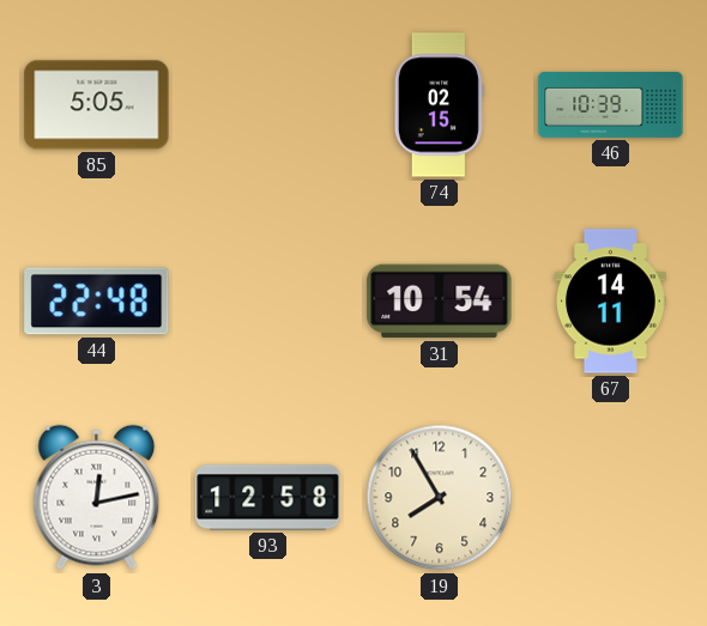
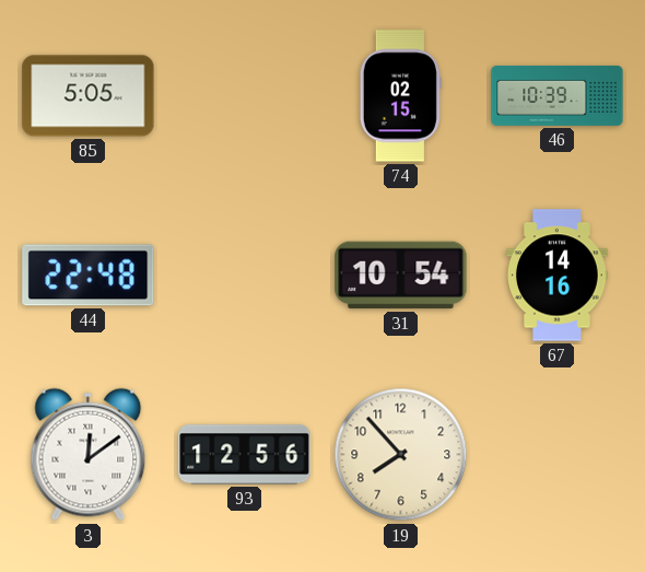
67: 14:11 -> 14:16 (558, 276)
3: 12:13 -> 12:09 (89, 455)
93: 12:58 -> 12:56 (245, 455)
19: 7:55 -> 7:53 (401, 455)
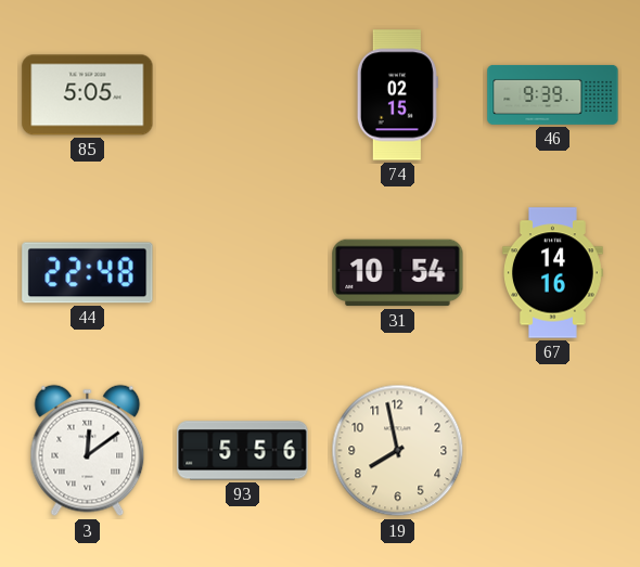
46: 10:39 -> 9:39 (553, 94)
93: 12:56 -> 5:56 (243, 451)
19: 7:53 -> 7:58 (398, 451)
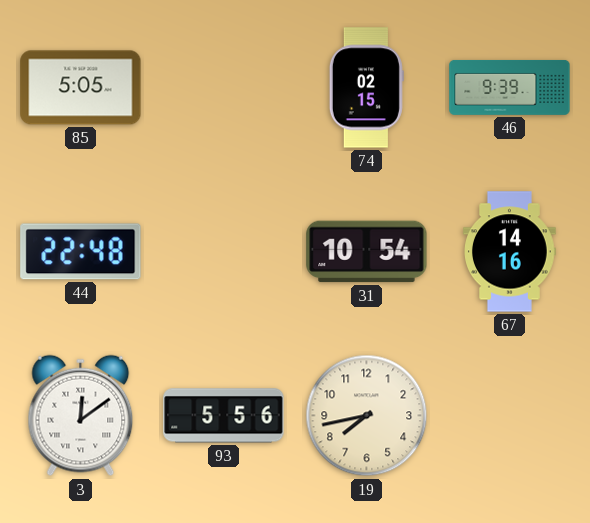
19: 7:58 -> 7:43 (367, 416)
